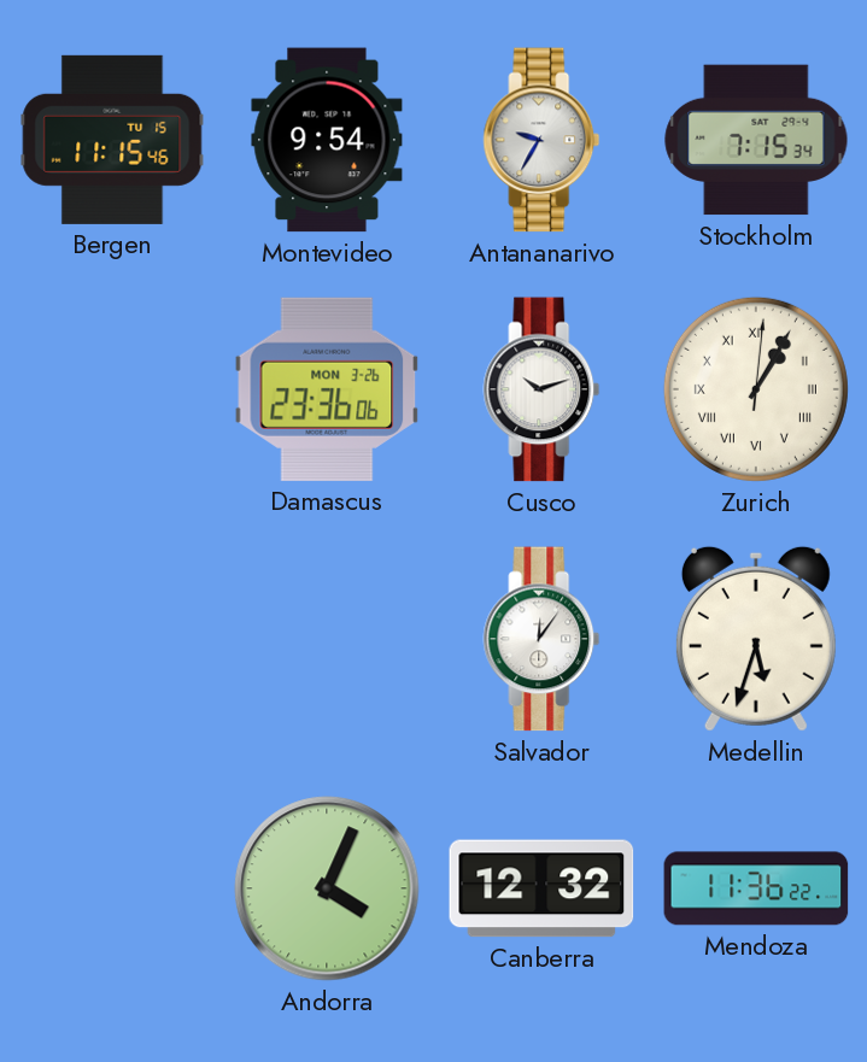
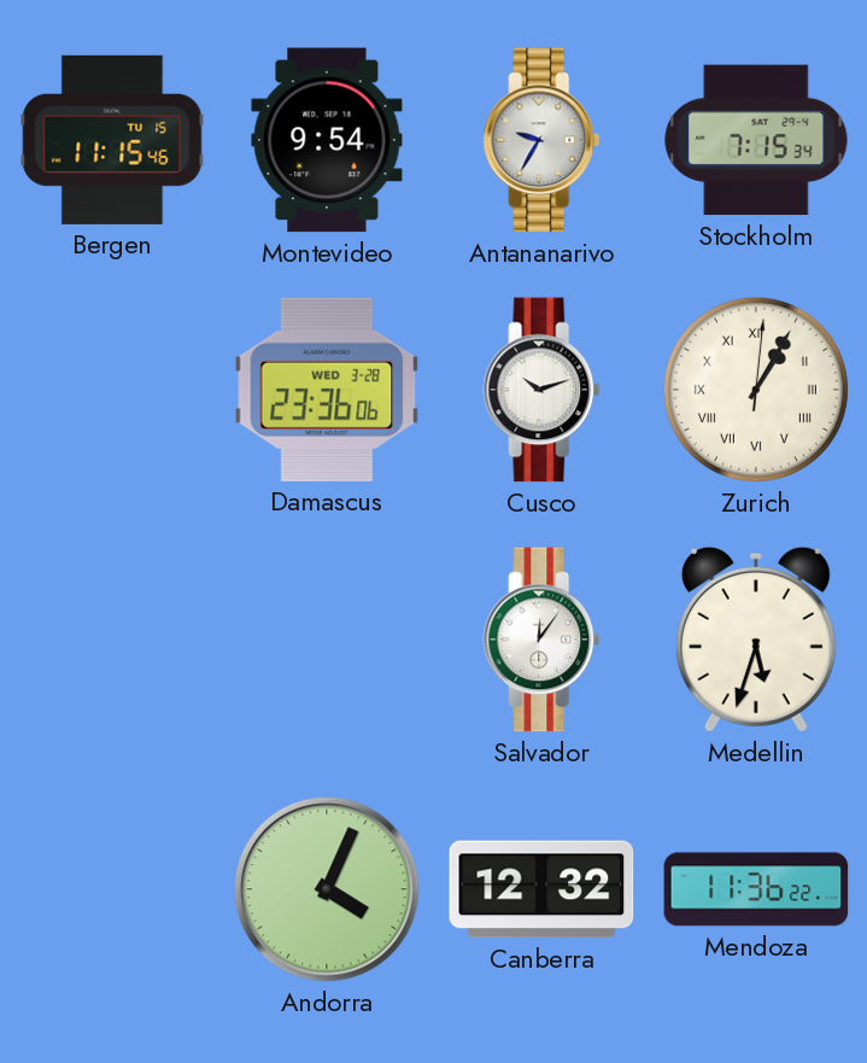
Damascus date: MON 3-26 -> WED 3-28 (327, 390)
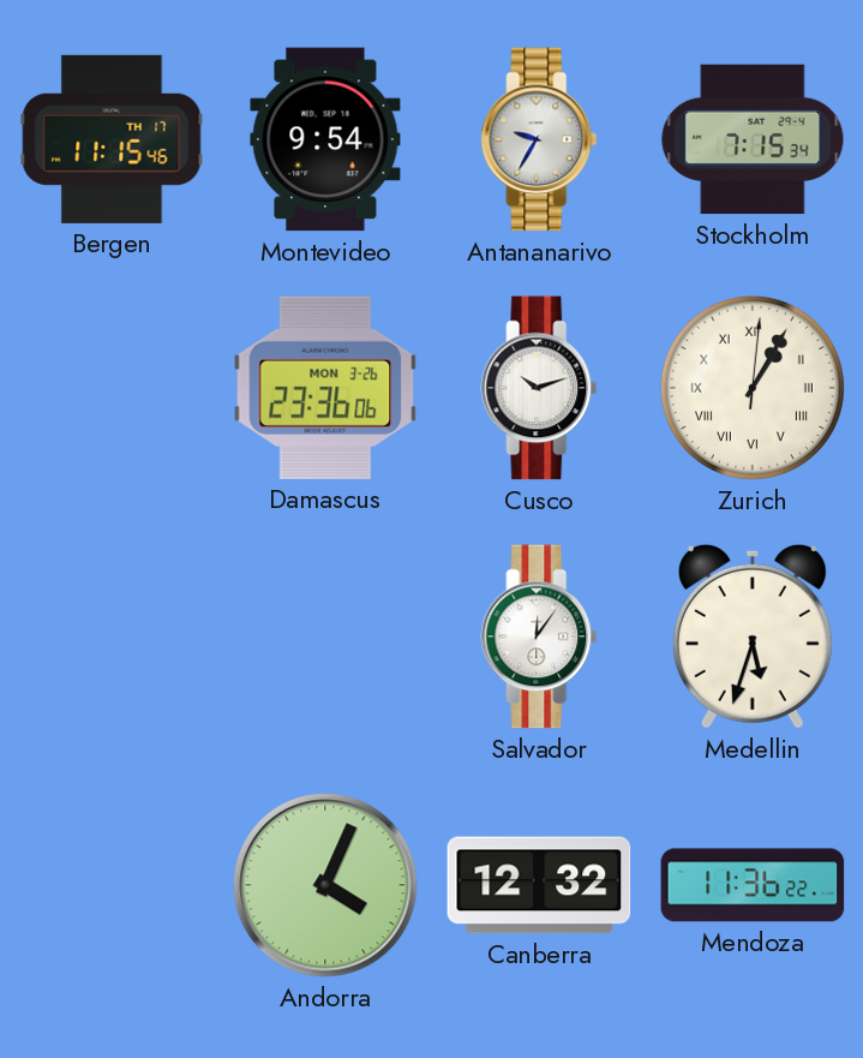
Bergen date: TU 15 -> TH 17 (112, 139)
Damascus date: WED 3-28 -> MON 3-26 (325, 388)
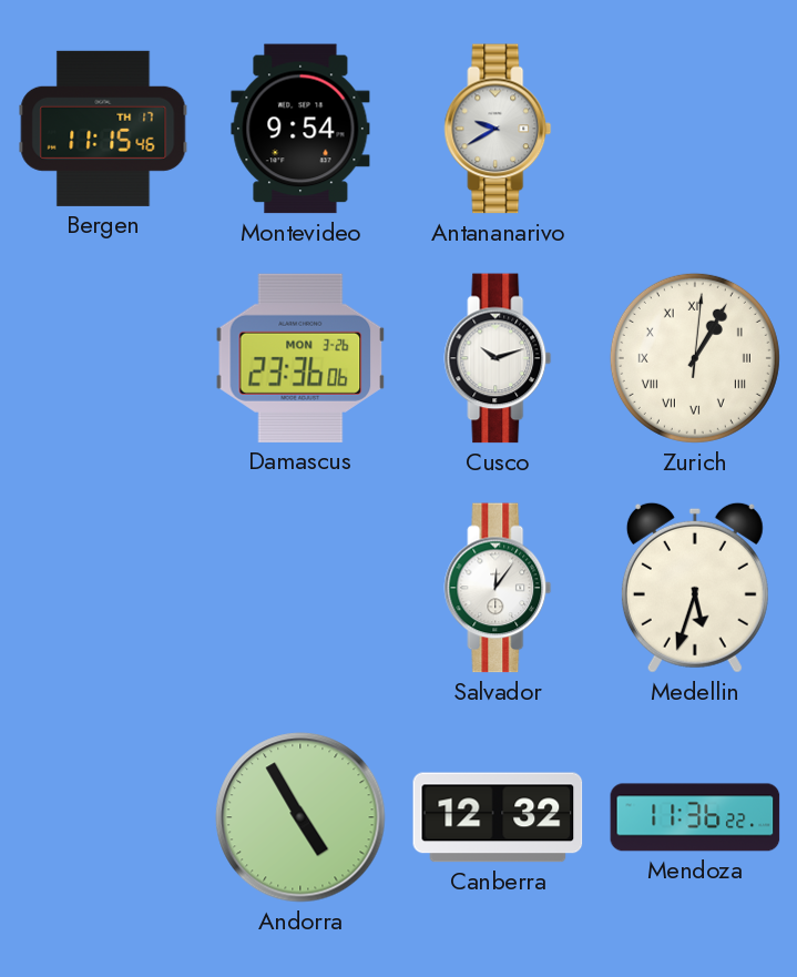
Antananarivo: 9:35 -> 9:40 (498, 129)
Stockholm: 7:15 -> none (753, 139)
Andorra: 4:04 -> 4:55 (300, 817)
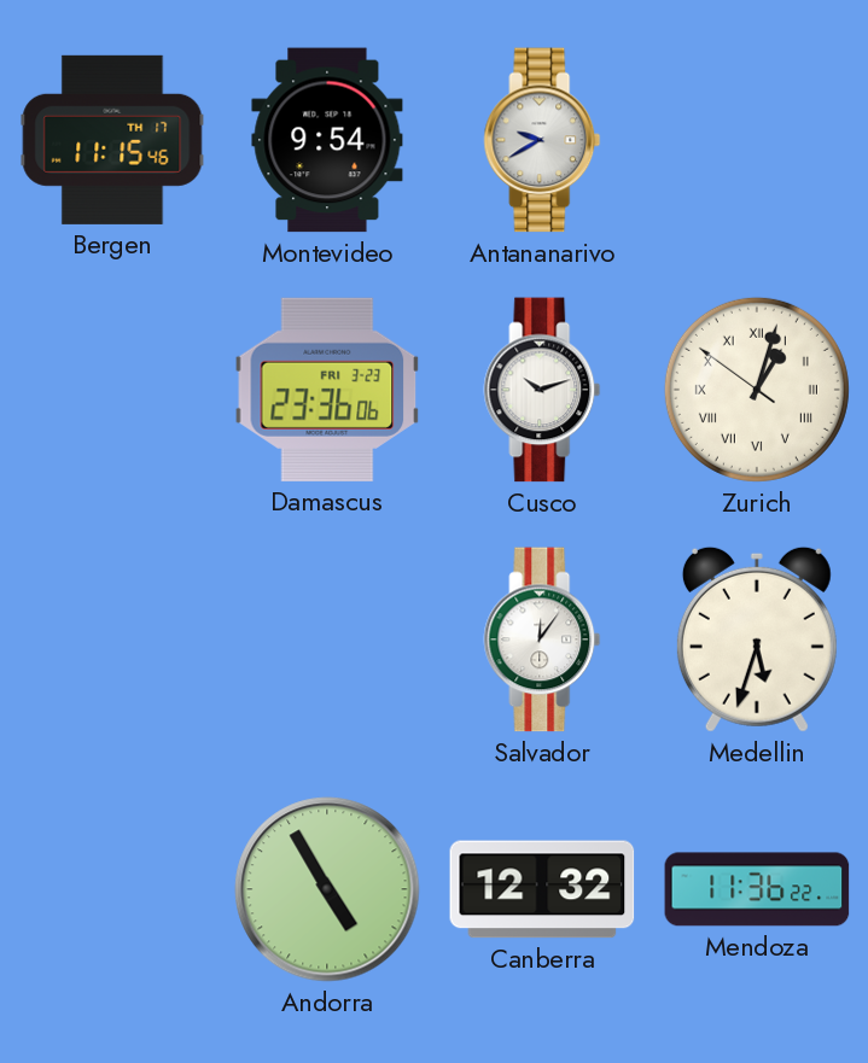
Damascus date: MON 3-26 -> FRI 3-23 (327, 390)
Zurich: 1:05 -> 1:02 (757, 390)
